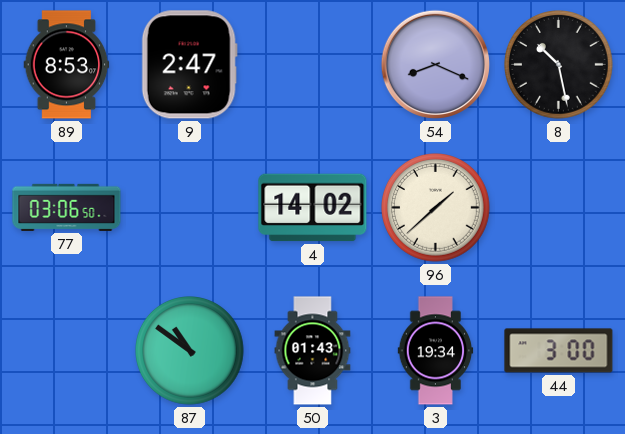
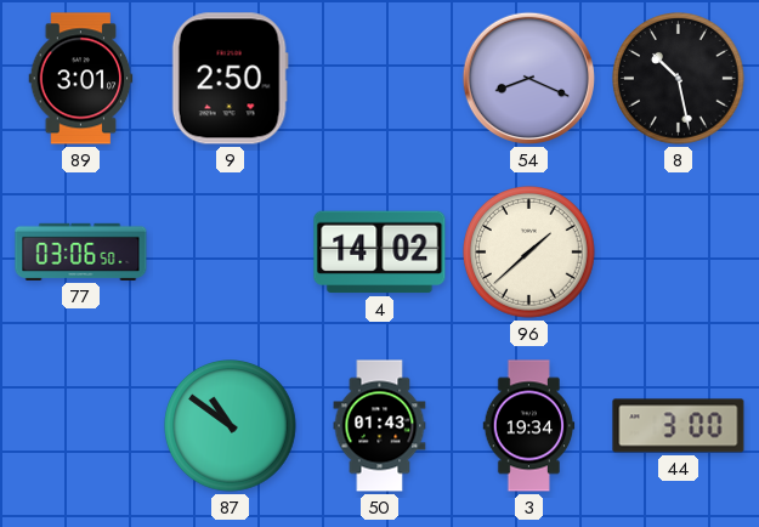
89: 8:53 -> 3:01 (81, 79)
9: 2:47 -> 2:50 (230, 79)
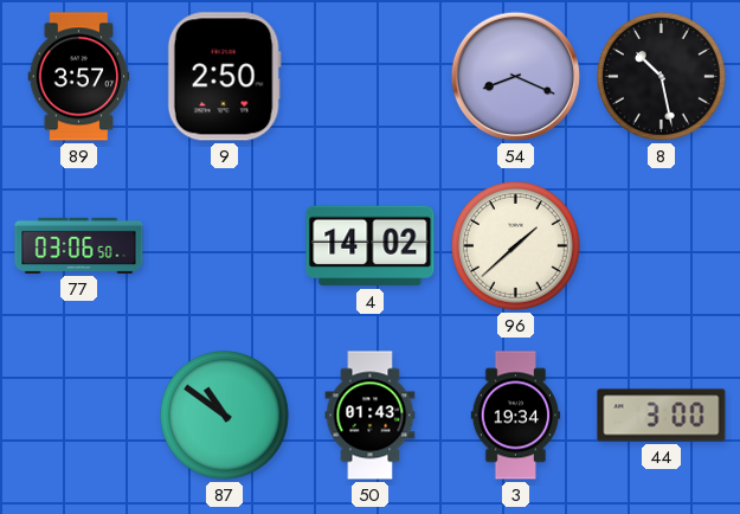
89: 3:01 -> 3:57 (79, 77)
